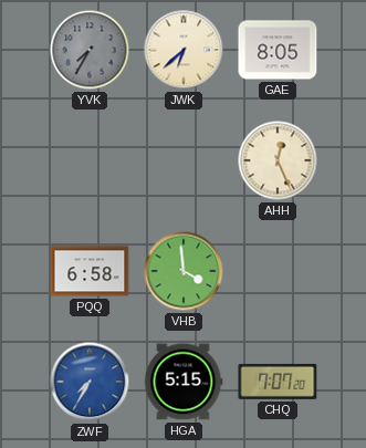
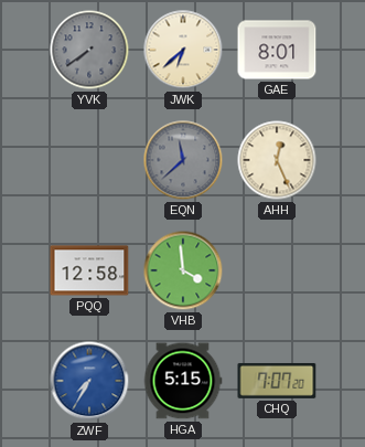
YVK: 7:35 -> 7:39 (89, 50)
GAE: 8:05 -> 8:01 (277, 50)
EQN: none -> 11:38 (183, 160)
PQQ: 6:58 -> 12:58 (89, 270)
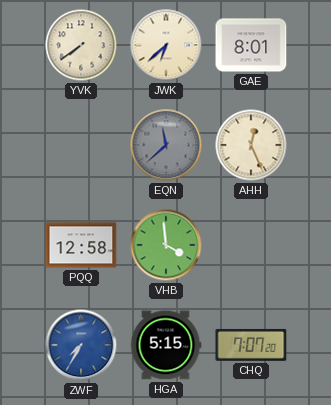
YVK dial: grey -> cream (81, 45)
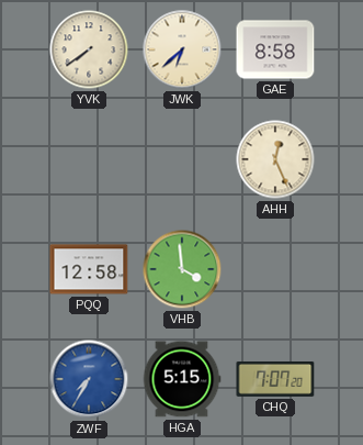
GAE: 8:01 -> 8:58 (275, 49)
EQN: 11:38 -> none (166, 145)
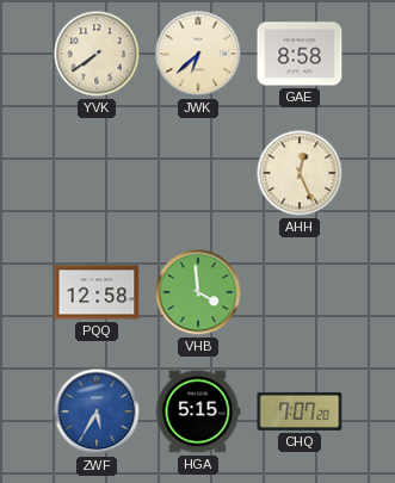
ZWF: 7:35 -> 5:35 (97, 411)
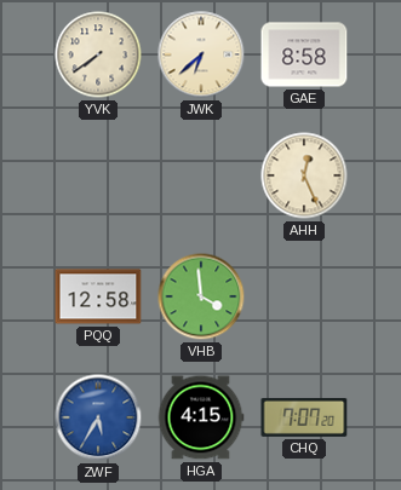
HGA: 5:15 -> 4:15 (201, 417)
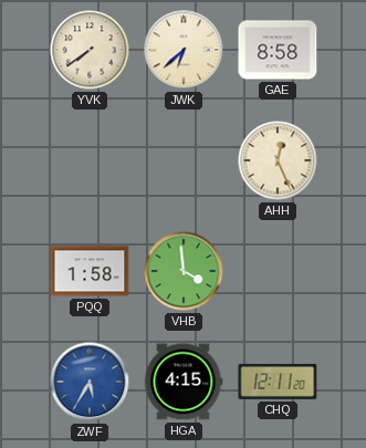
PQQ: 12:58 -> 1:58 (90, 271)
CHQ: 7:07 -> 12:11 (278, 382)
